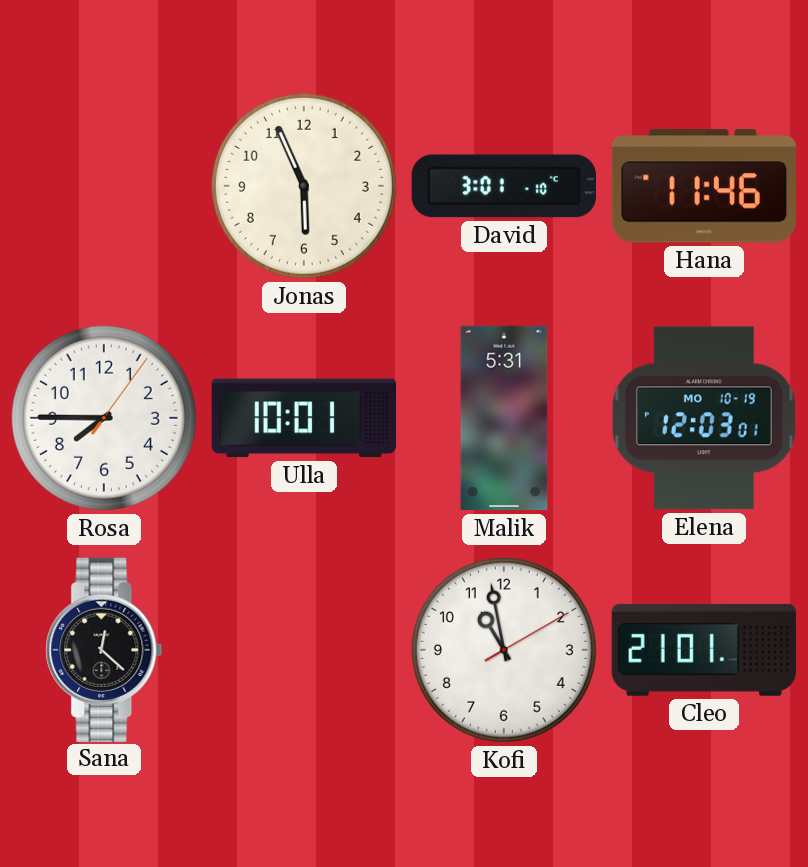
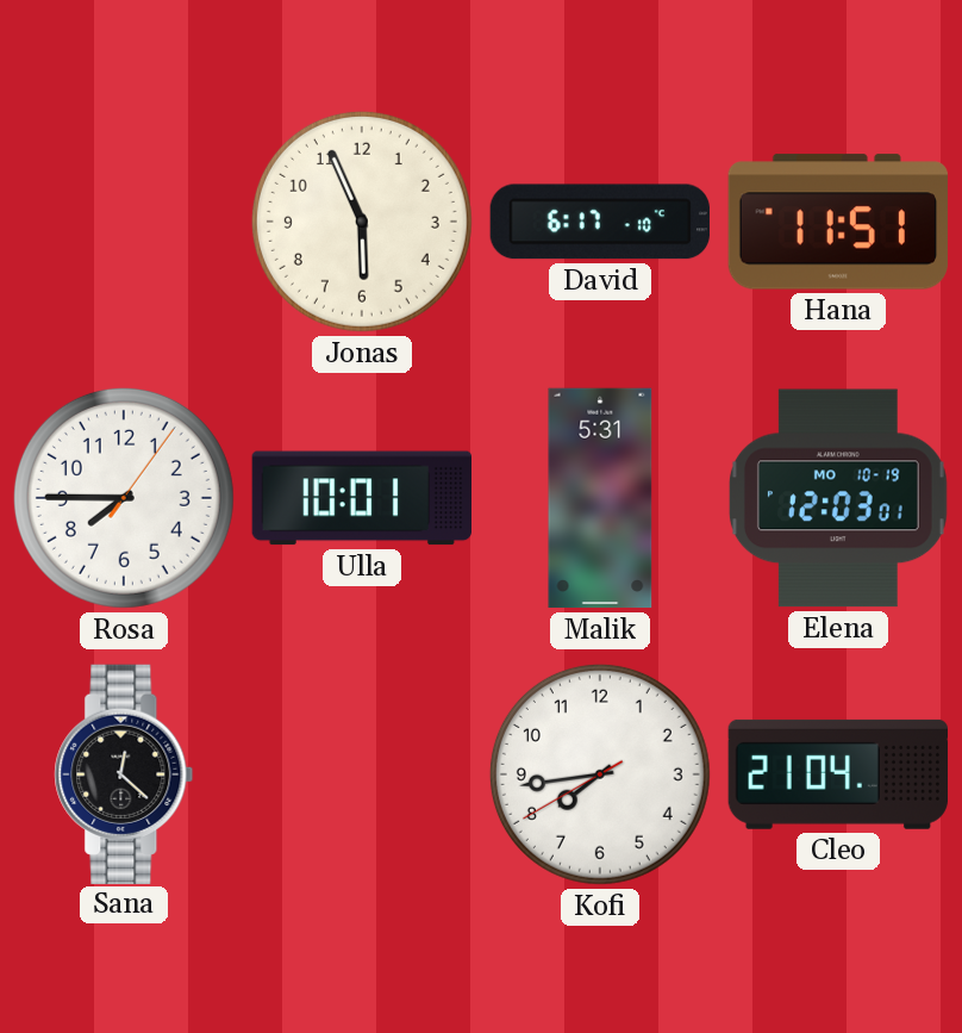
David: 3:01 -> 6:17 (600, 222)
Hana: 11:46 -> 11:51 (838, 222)
Kofi: 10:58 -> 7:43 (600, 774)
Cleo: 21:01 -> 21:04 (837, 774)
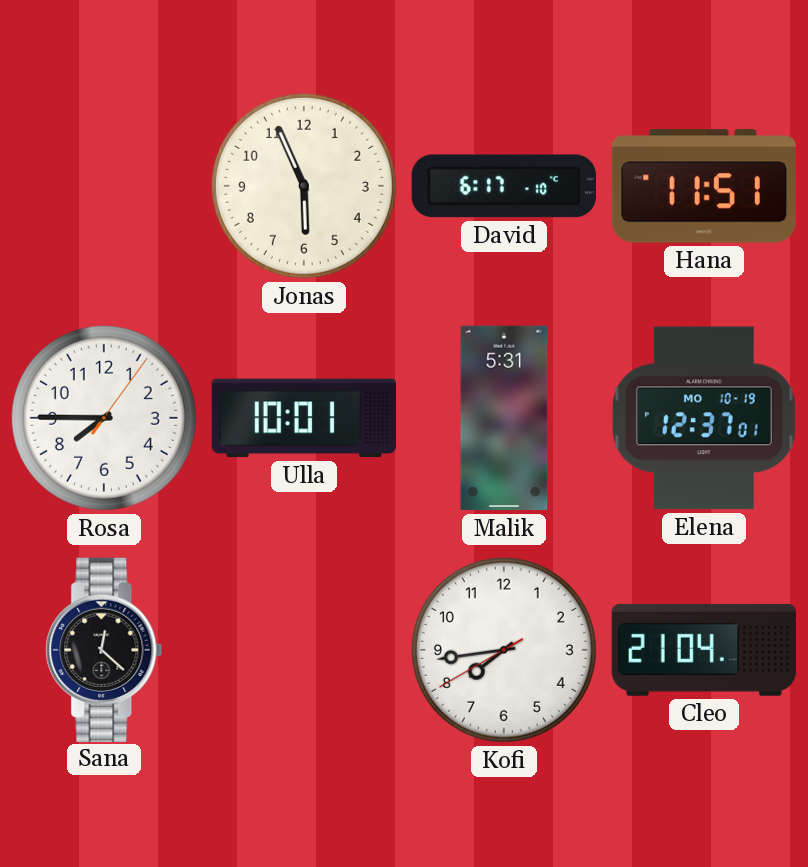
Elena: 12:03 -> 12:37 (704, 418)
